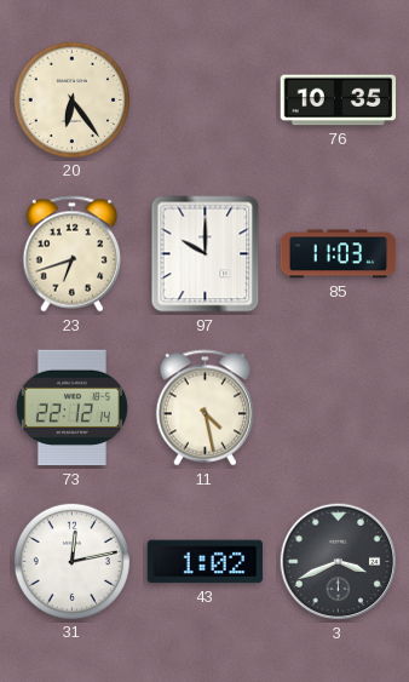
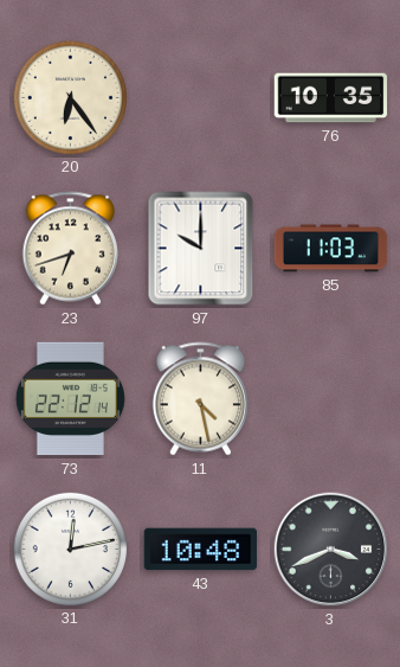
43: 1:02 -> 10:48 (201, 550)
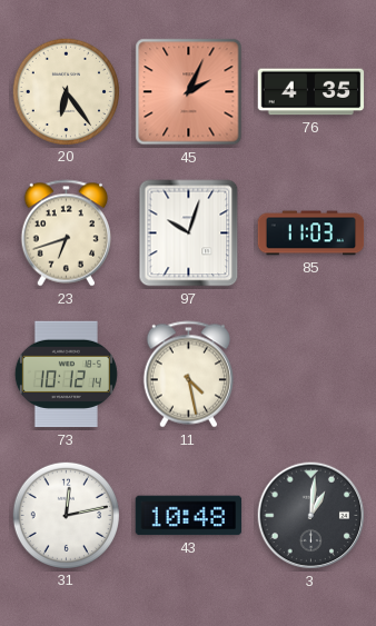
45: none -> 2:04 (189, 92)
76: 10:35 -> 4:35 (311, 92)
97: 10:00 -> 10:03 (189, 233)
73: 22:12 -> 10:12 (66, 375)
3: 3:41 -> 1:01 (311, 516)
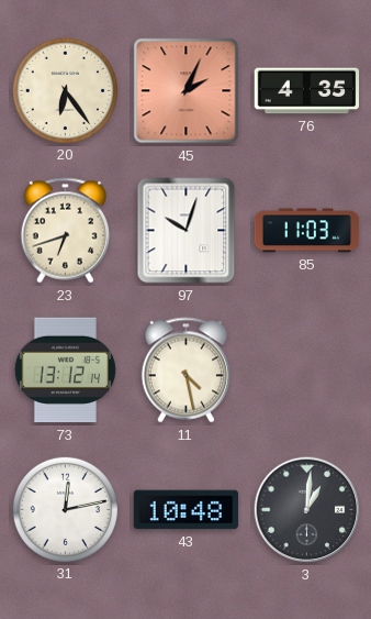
73: 10:12 -> 13:12 (65, 371)
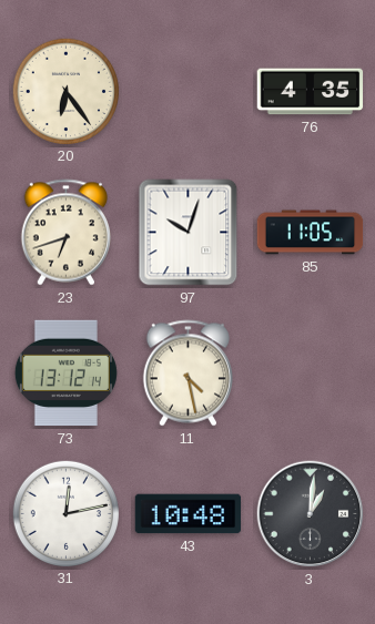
45: 2:04 -> none (187, 91)
85: 11:03 -> 11:05 (311, 233)
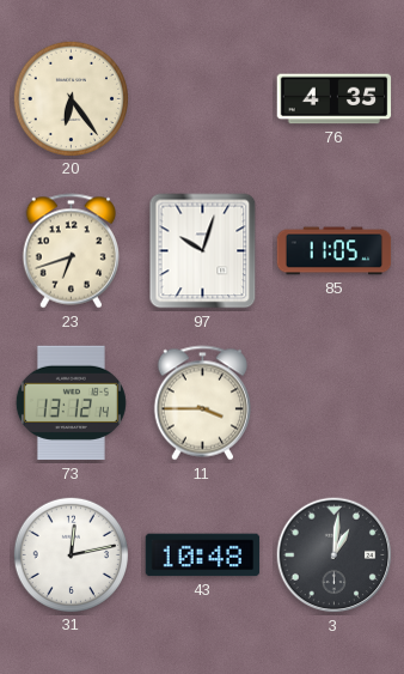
11: 4:28 -> 3:45 (202, 403)
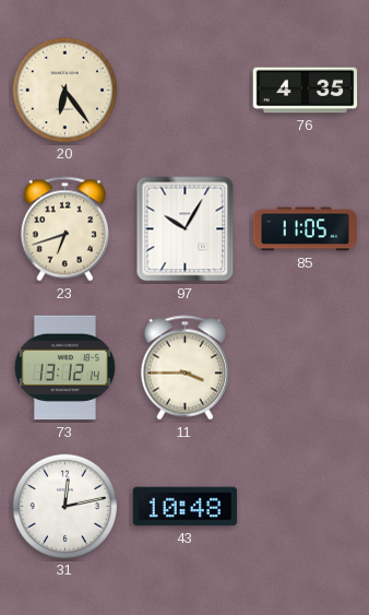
97: 10:03 -> 10:05 (186, 229)
3: 1:01 -> none (335, 555)
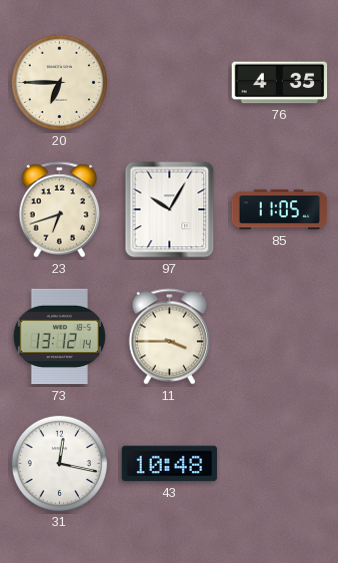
20: 6:24 -> 6:45 (59, 82)
31: 12:13 -> 12:17 (59, 463)
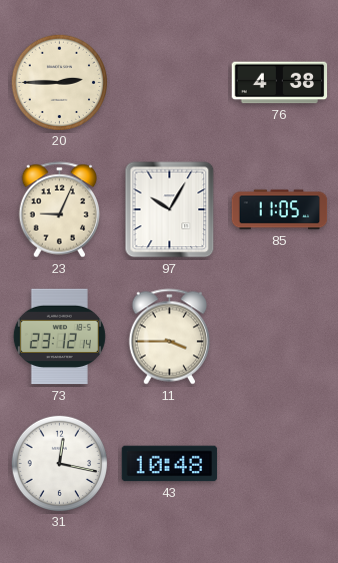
20: 6:45 -> 2:45 (59, 82)
76: 4:35 -> 4:38 (280, 83)
23: 6:42 -> 9:04 (59, 210)
73: 13:12 -> 23:12 (59, 337)
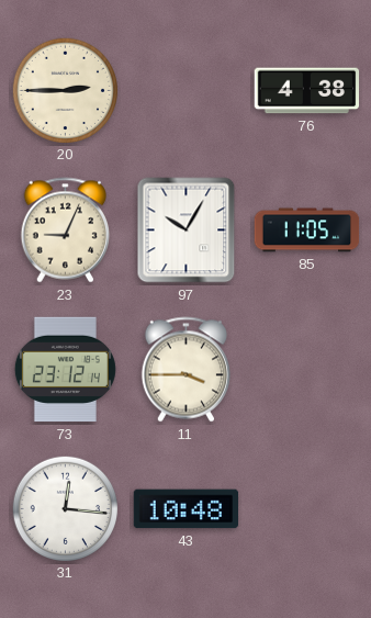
31: 12:17 -> 12:16 (65, 508)
